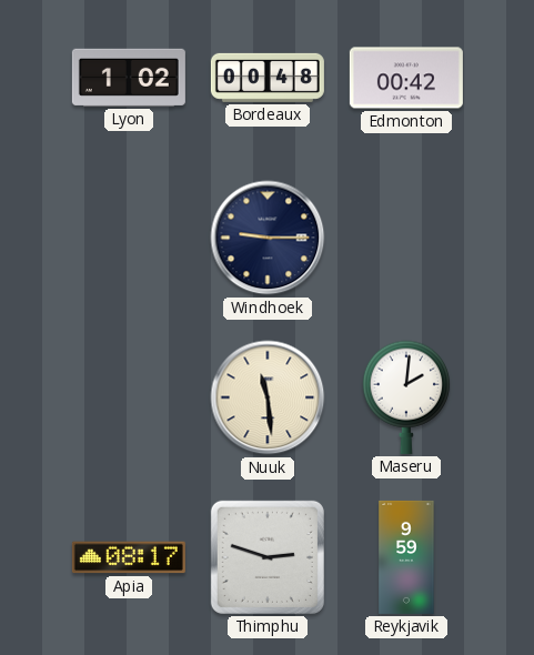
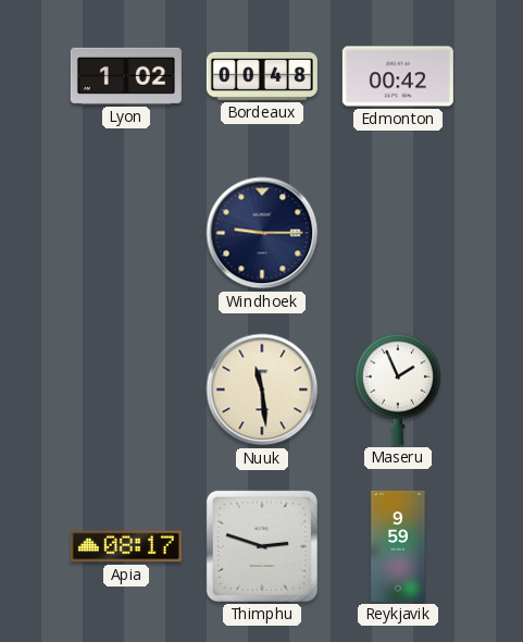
Maseru: 2:01 -> 1:56 (398, 390)
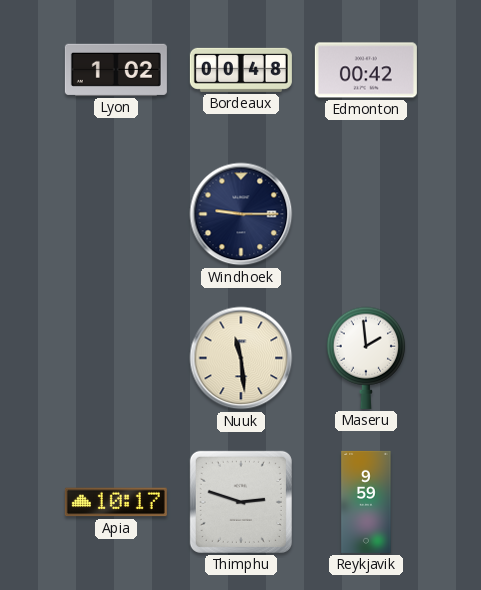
Maseru: 1:56 -> 1:59 (366, 358)
Apia: 08:17 -> 10:17 (116, 502)
